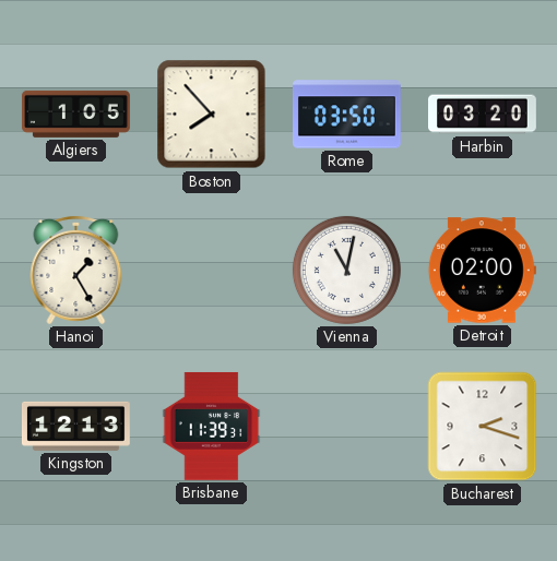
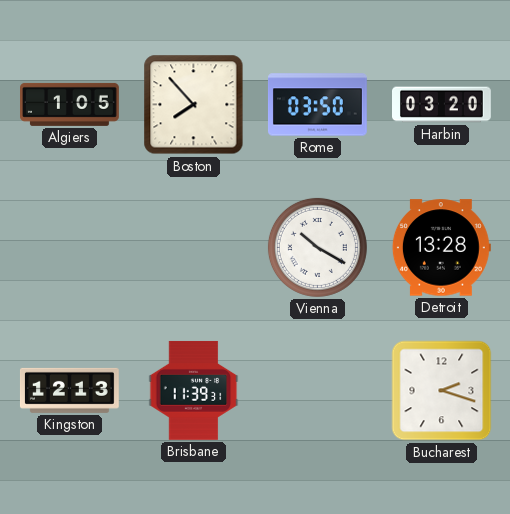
Hanoi: 1:25 -> none (76, 270)
Vienna: 11:02 -> 10:20 (317, 247)
Detroit: 02:00 -> 13:28 (441, 248)
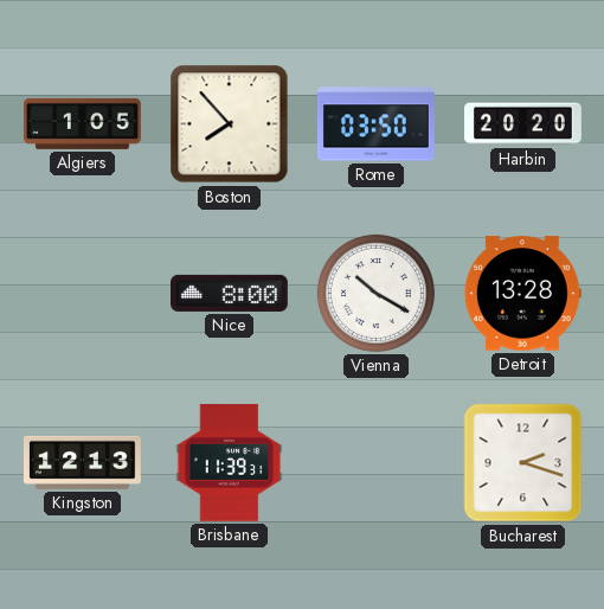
Harbin: 03:20 -> 20:20 (523, 124)
Nice: none -> 8:00 (230, 293)
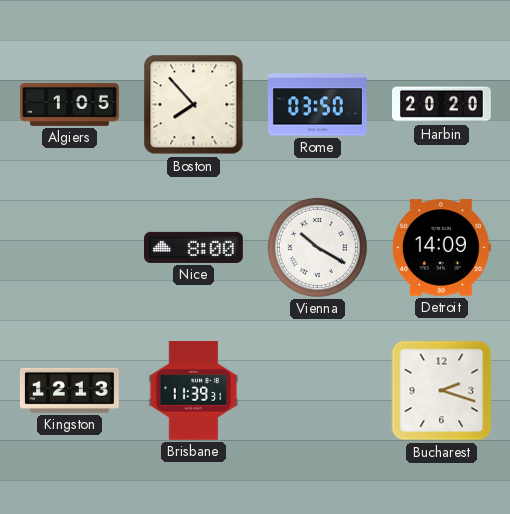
Detroit: 13:28 -> 14:09 (441, 248)
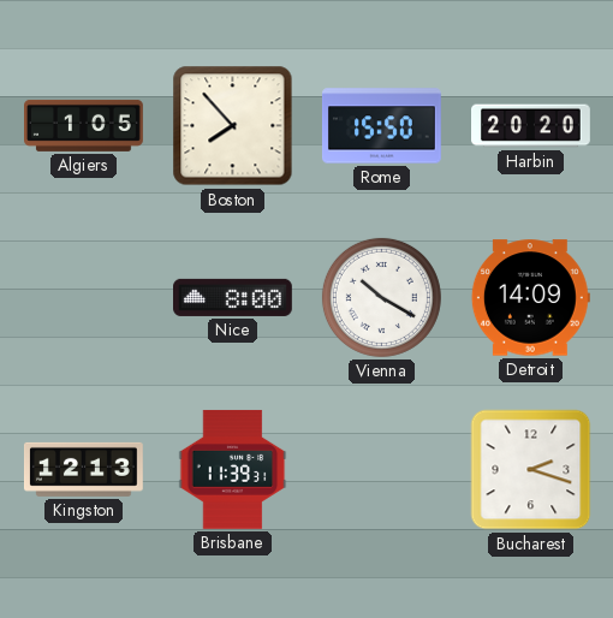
Rome: 03:50 -> 15:50 (381, 126)
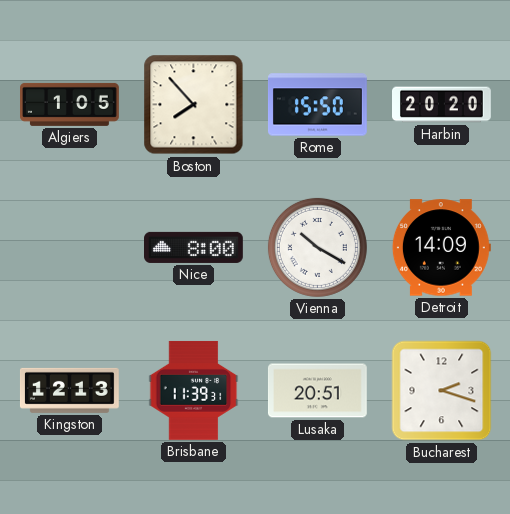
Lusaka: none -> 20:51 (317, 391)
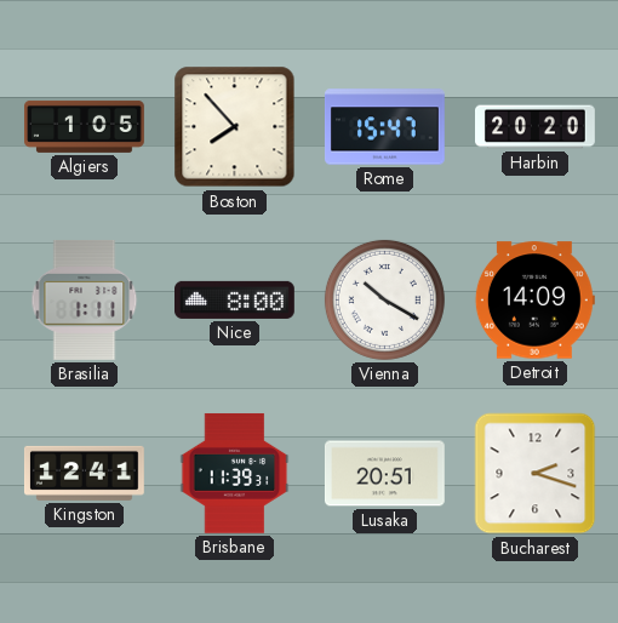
Rome: 15:50 -> 15:47 (384, 127)
Brasilia: none -> 1:11 (85, 299)
Kingston: 12:13 -> 12:41 (84, 473)
